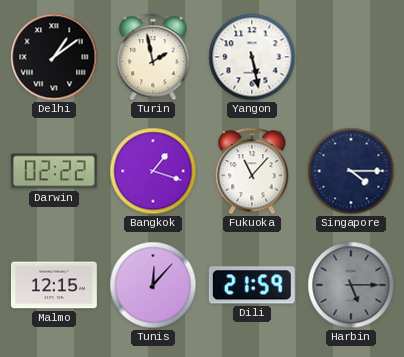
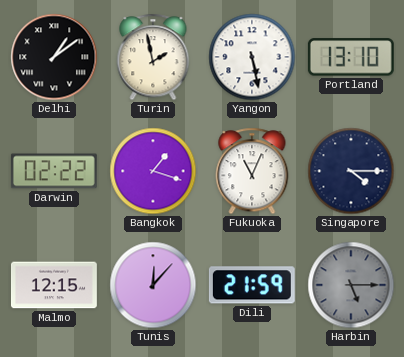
Portland: none -> 13:10 (351, 57)
Fukuoka: 11:07 -> 11:04 (252, 171)
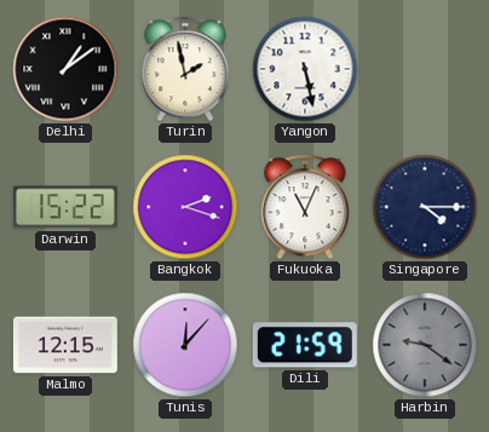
Portland: 13:10 -> none (351, 57)
Darwin: 02:22 -> 15:22 (65, 207)
Bangkok: 1:18 -> 2:18 (185, 207)
Harbin: 5:15 -> 9:21 (425, 345)
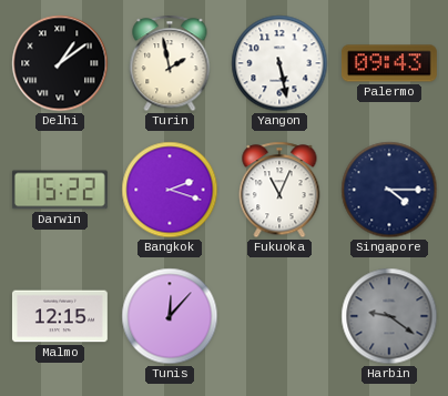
Palermo: none -> 09:43 (389, 63)
Dili: 21:59 -> none (305, 345)
